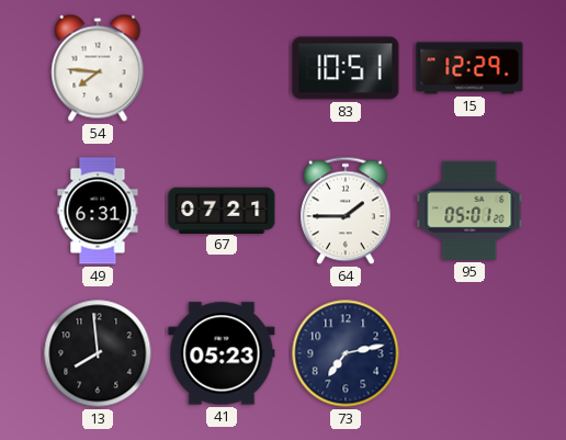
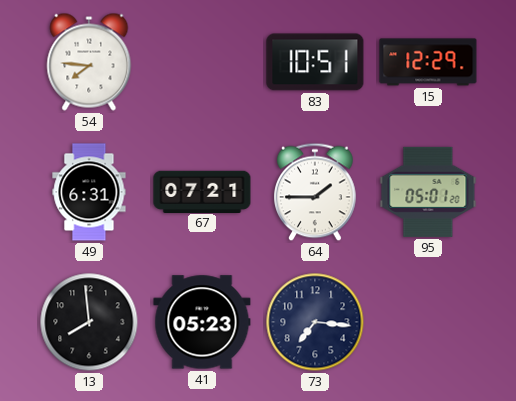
73: 7:13 -> 7:16 (315, 322)
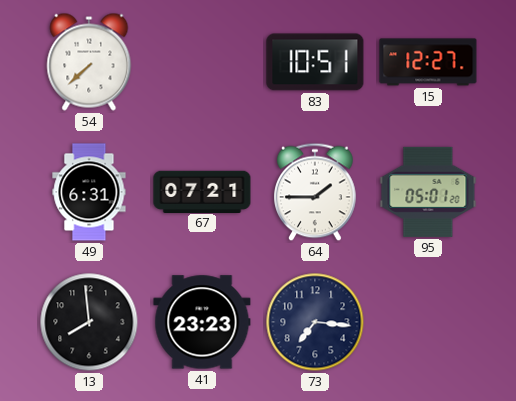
54: 7:46 -> 7:38 (89, 62)
15: 12:29 -> 12:27 (428, 62)
41: 05:23 -> 23:23 (202, 322)
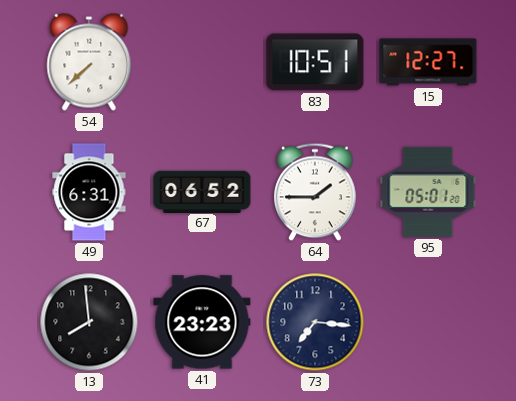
67: 07:21 -> 06:52 (202, 191)
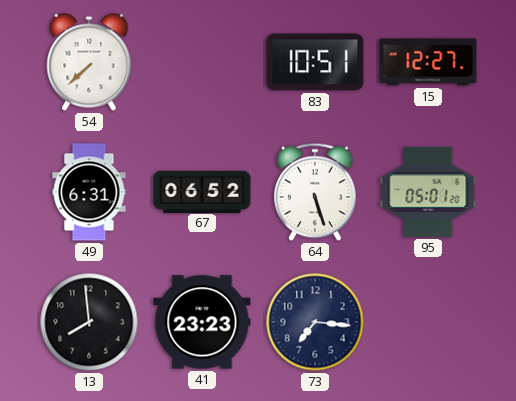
64: 1:45 -> 5:27 (316, 192)
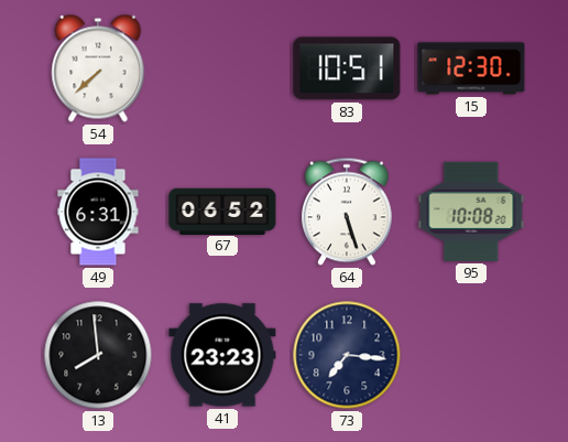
15: 12:27 -> 12:30 (471, 68)
95: 05:01 -> 10:08 (471, 212)
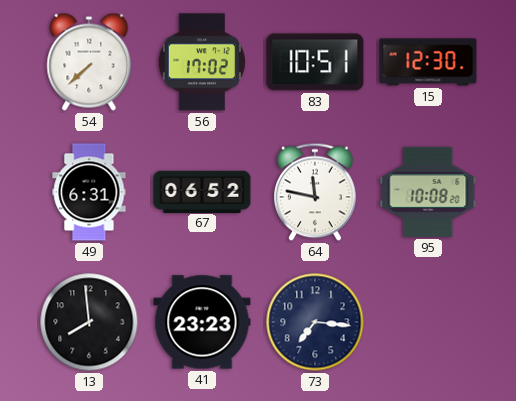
56: none -> 17:02 (202, 62)
64: 5:27 -> 11:47 (316, 192)
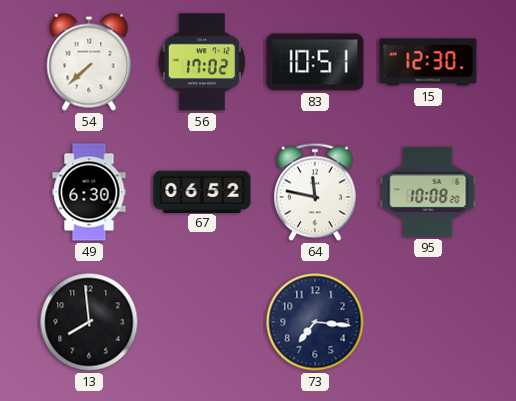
49: 6:31 -> 6:30 (89, 192)
41: 23:23 -> none (202, 322)
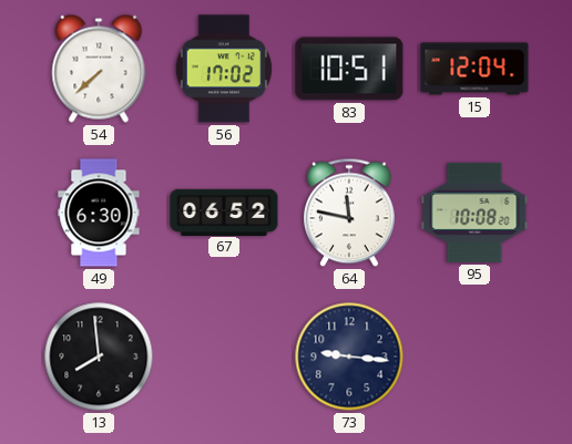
15: 12:30 -> 12:04 (474, 69)
73: 7:16 -> 9:16 (349, 357)
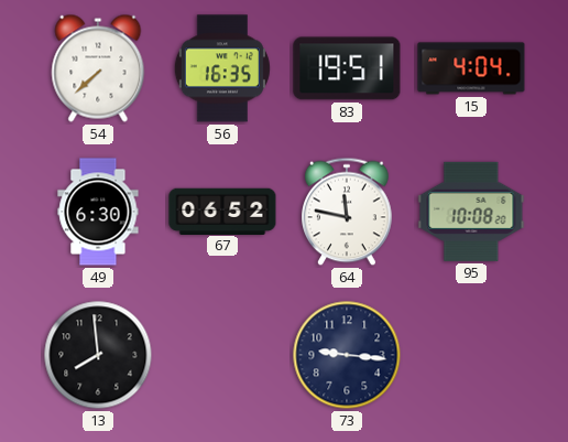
56: 17:02 -> 16:35 (222, 68)
83: 10:51 -> 19:51 (347, 68)
15: 12:04 -> 4:04 (471, 68)
